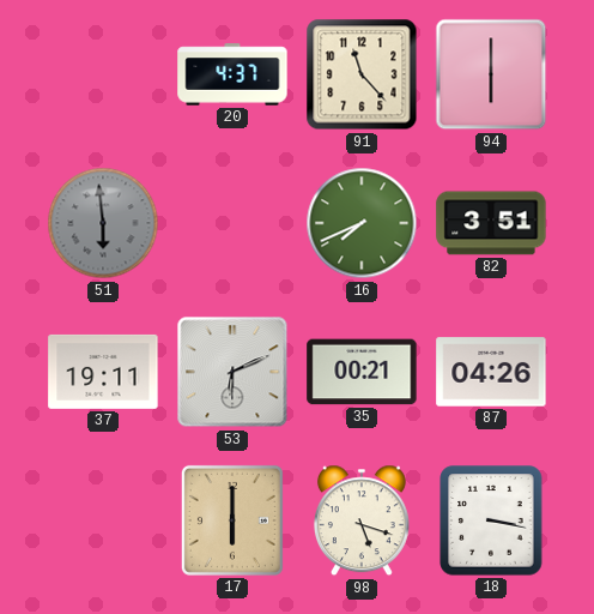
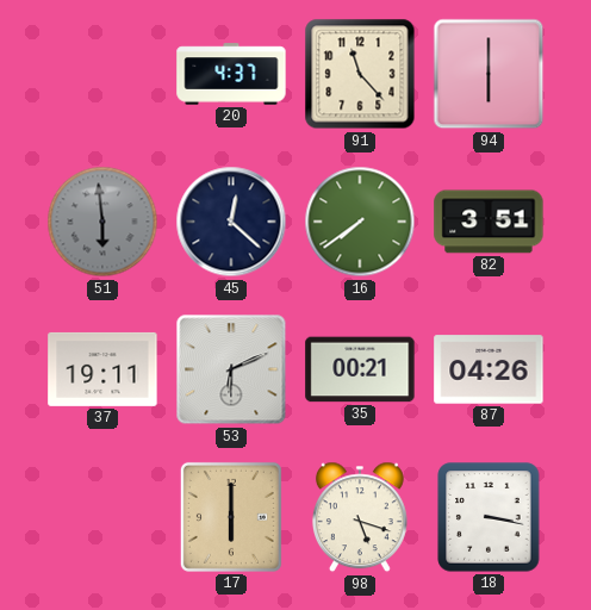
45: none -> 12:22 (231, 222)
16: 7:41 -> 7:39 (360, 222)
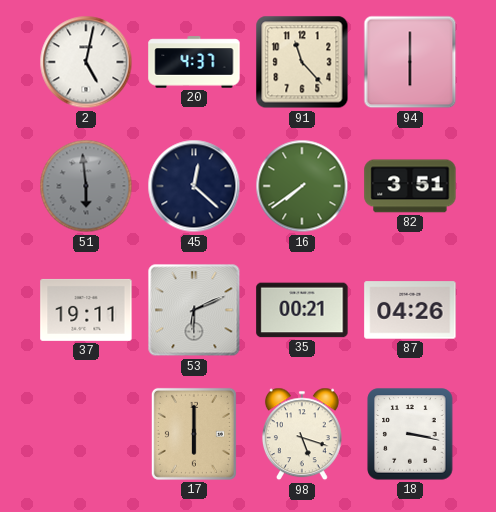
2: none -> 5:02 (86, 62)
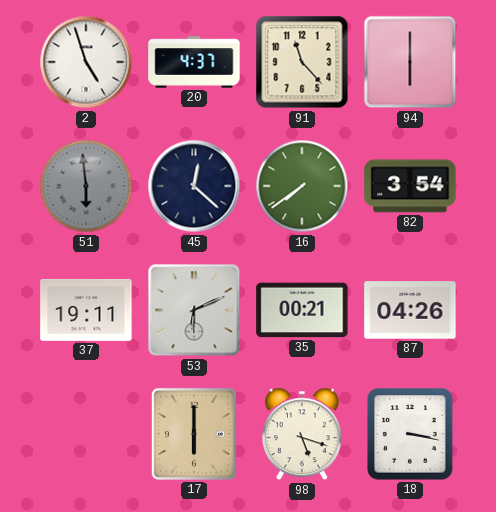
2: 5:02 -> 4:57 (86, 62)
82: 3:51 -> 3:54 (410, 186)
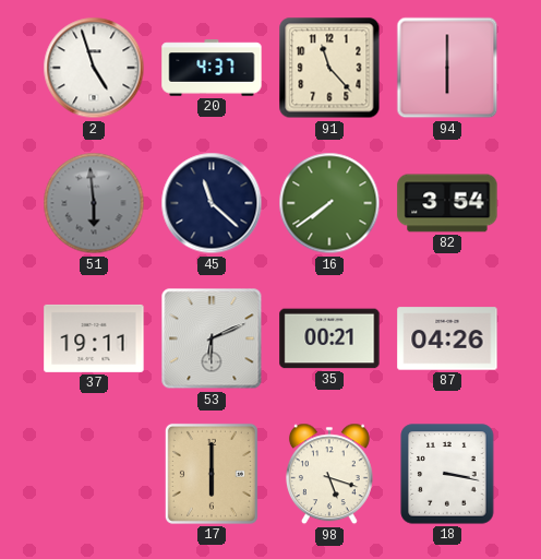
45: 12:22 -> 11:22 (212, 203)
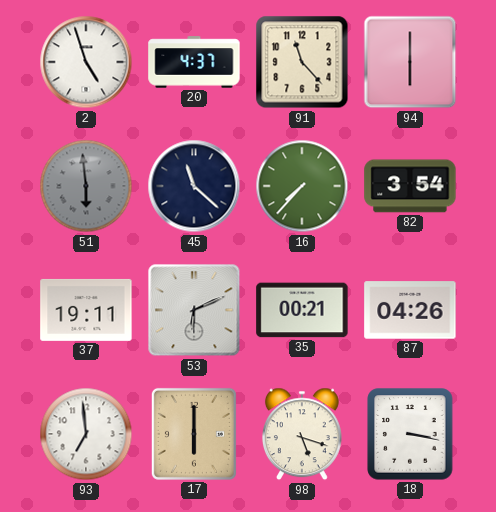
16: 7:39 -> 7:37 (302, 186)
93: none -> 6:59 (86, 434)
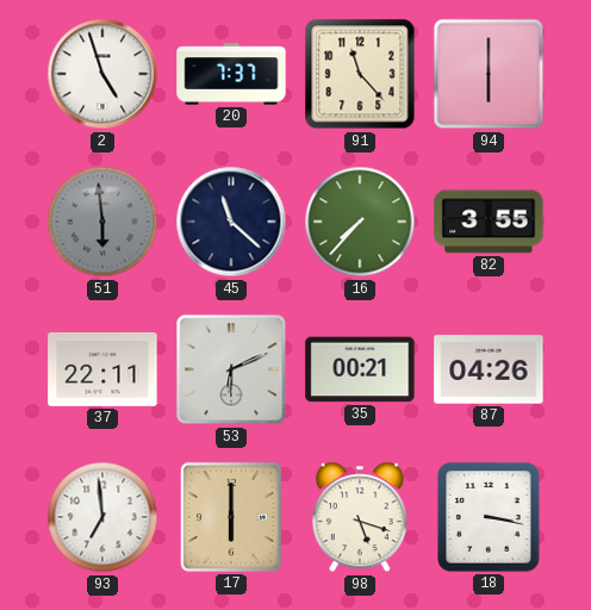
20: 4:37 -> 7:37 (231, 74)
82: 3:54 -> 3:55 (489, 222)
37: 19:11 -> 22:11 (102, 369)
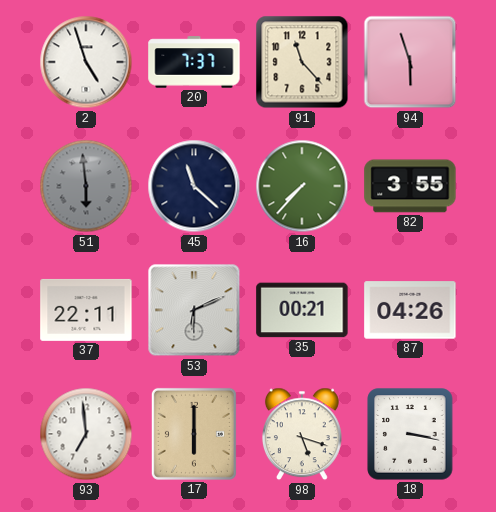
94: 6:00 -> 5:57 (410, 62)
